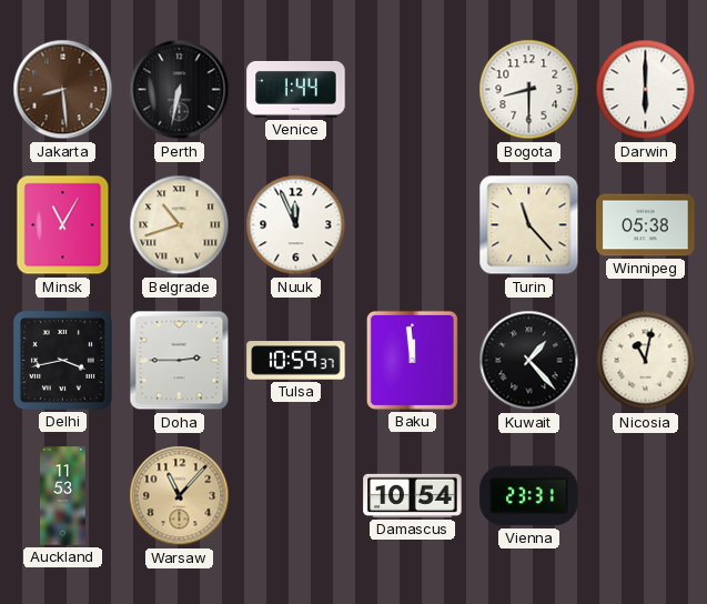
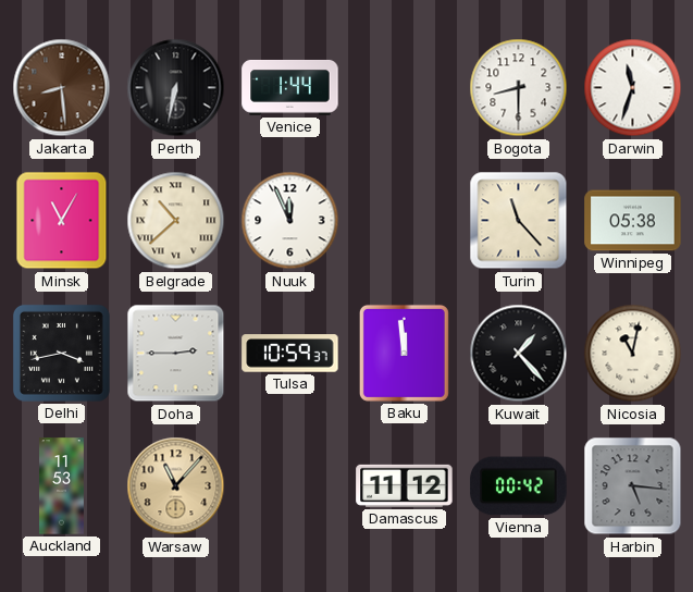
Darwin: 6:00 -> 11:33 (633, 88)
Belgrade: 10:42 -> 10:38 (176, 221)
Damascus: 10:54 -> 11:12 (405, 485)
Vienna: 23:31 -> 00:42 (519, 486)
Harbin: none -> 5:16 (633, 486)
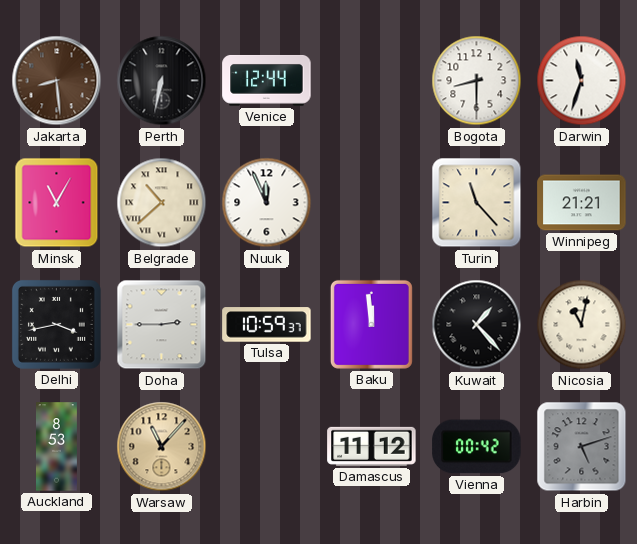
Venice: 1:44 -> 12:44 (267, 81)
Winnipeg: 05:38 -> 21:21 (582, 203)
Auckland: 11:53 -> 8:53 (57, 447)
Harbin: 5:16 -> 5:12 (582, 447)
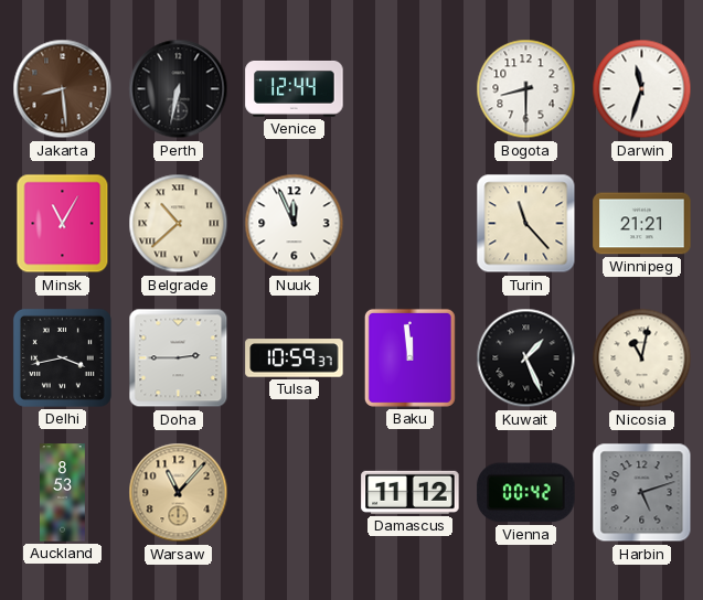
Kuwait: 1:23 -> 1:26 (526, 358)
